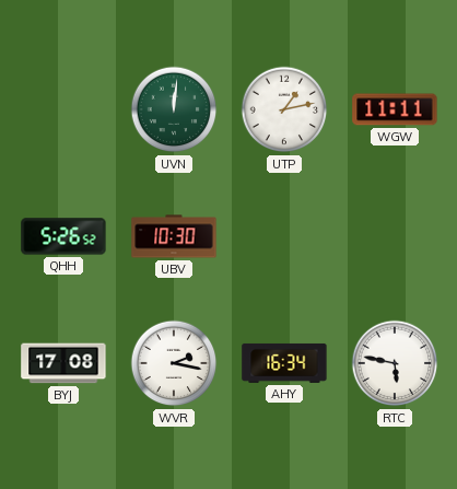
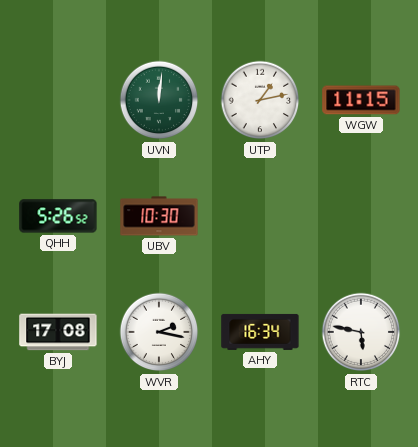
WGW: 11:11 -> 11:15 (361, 100)
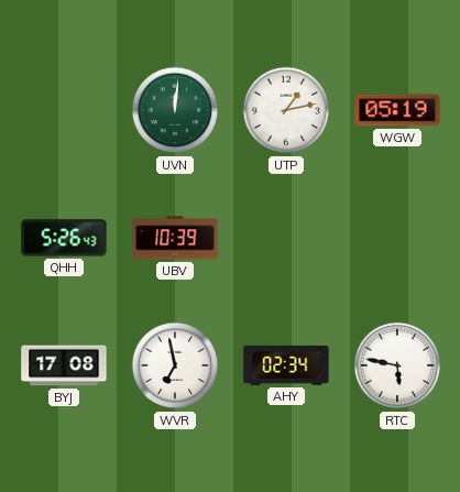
WGW: 11:15 -> 05:19 (397, 110)
QHH: 5:26:52 -> 5:26:43 (64, 238)
UBV: 10:30 -> 10:39 (175, 238)
WVR: 2:17 -> 6:58 (175, 365)
AHY: 16:34 -> 02:34 (286, 365)
